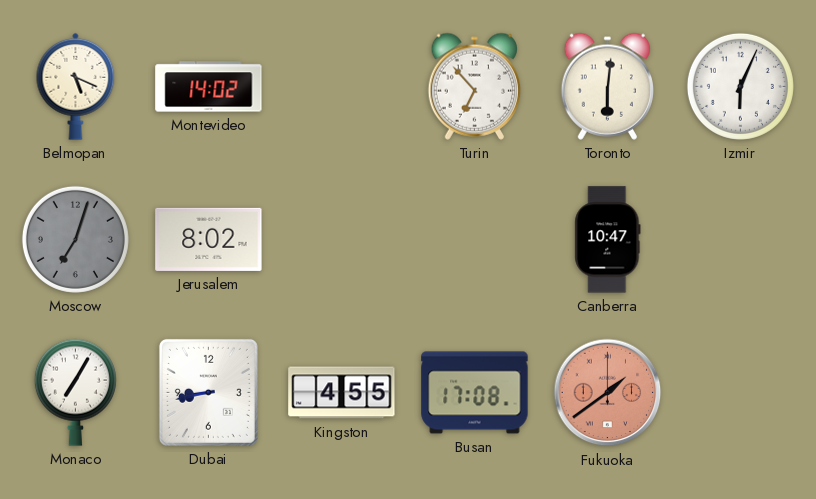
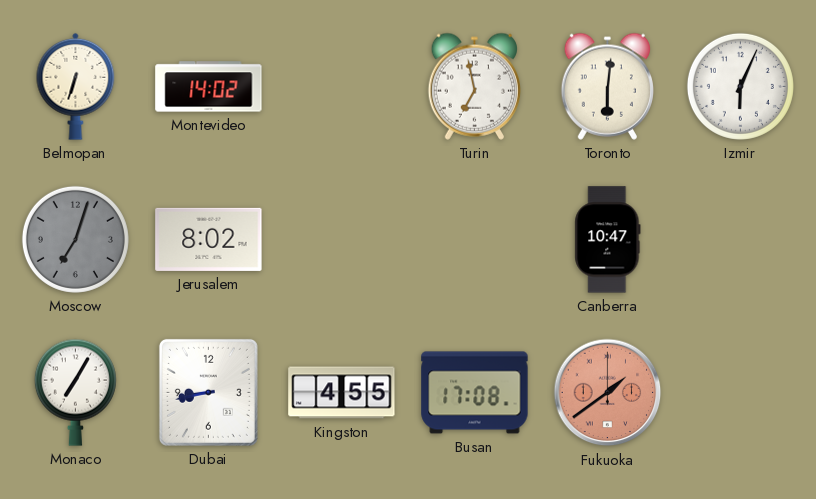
Belmopan: 5:19 -> 6:33 (76, 86)
Turin: 6:53 -> 6:58 (474, 86)
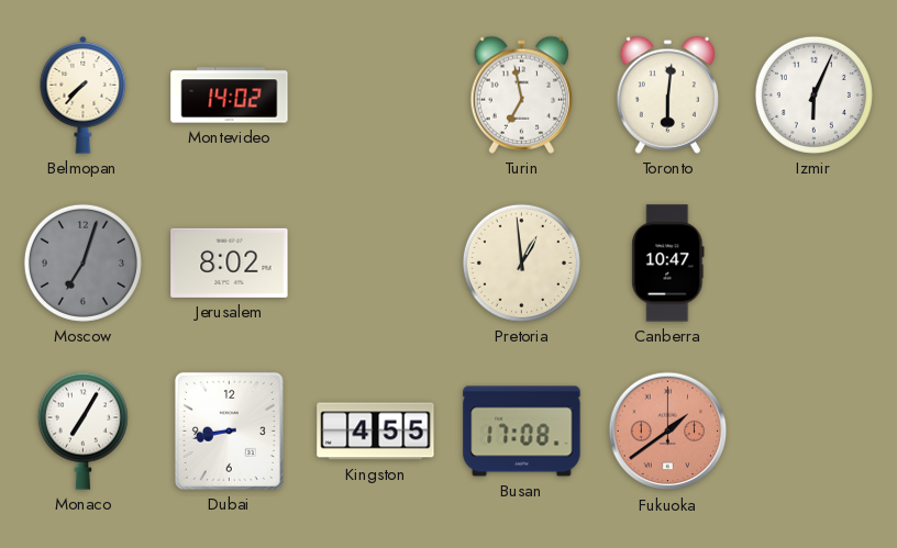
Belmopan: 6:33 -> 7:37 (84, 94)
Pretoria: none -> 12:59 (521, 262)
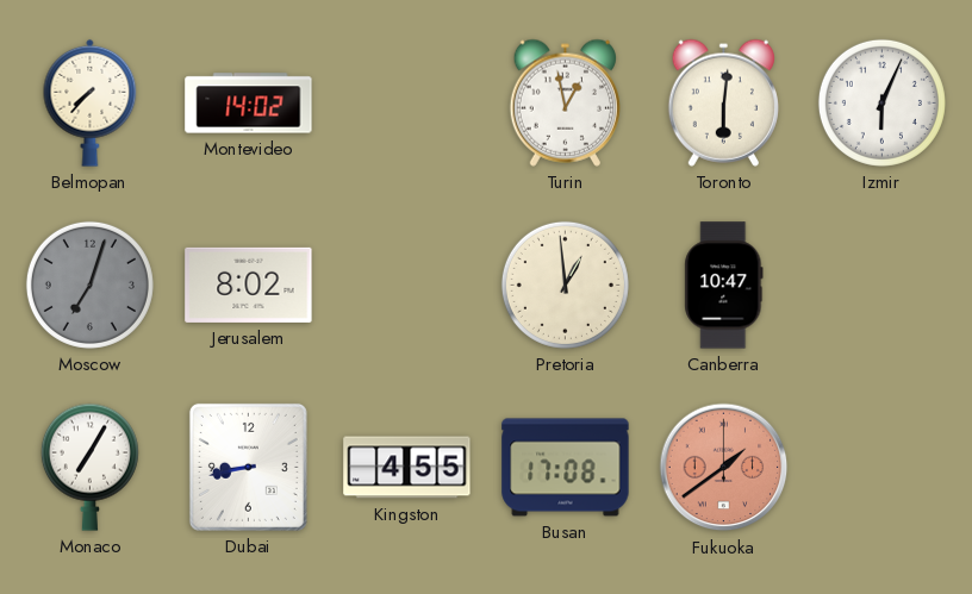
Turin: 6:58 -> 12:58 (565, 102)
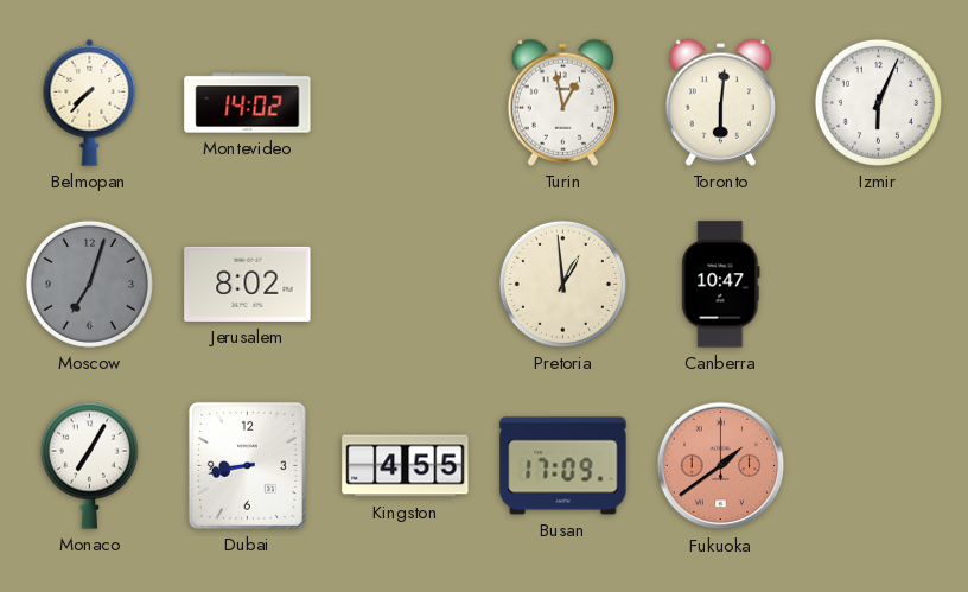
Busan: 17:08 -> 17:09 (563, 466)
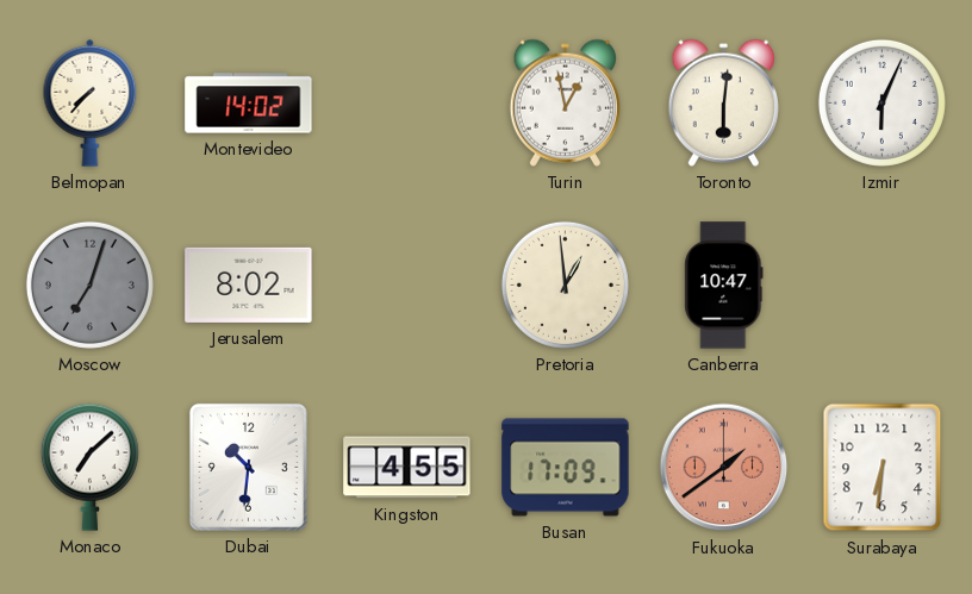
Monaco: 7:05 -> 7:08 (89, 467)
Dubai: 8:43 -> 10:31 (248, 467)
Surabaya: none -> 6:31 (883, 468)
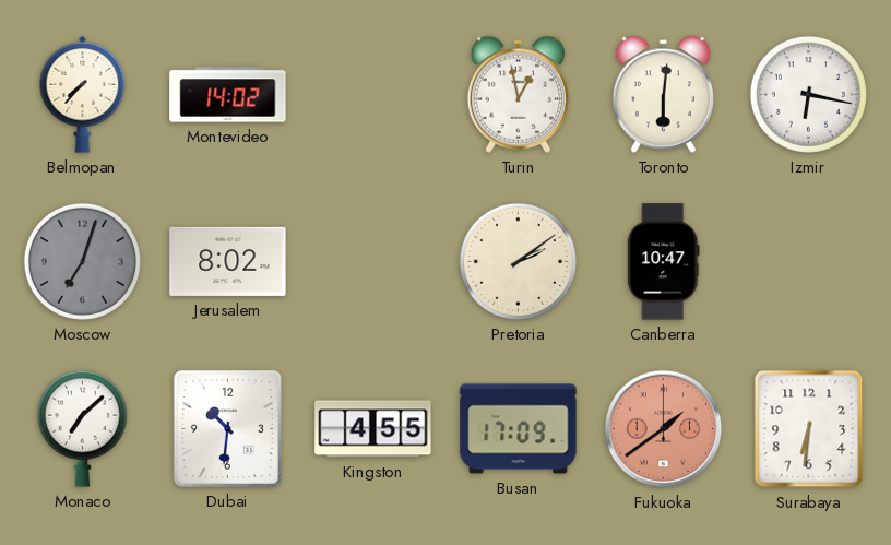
Izmir: 6:04 -> 6:17 (808, 94)
Pretoria: 12:59 -> 2:09 (518, 261)
